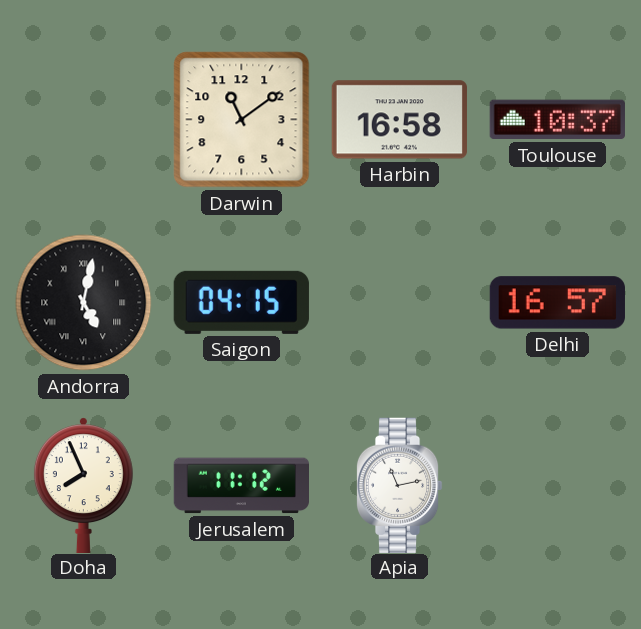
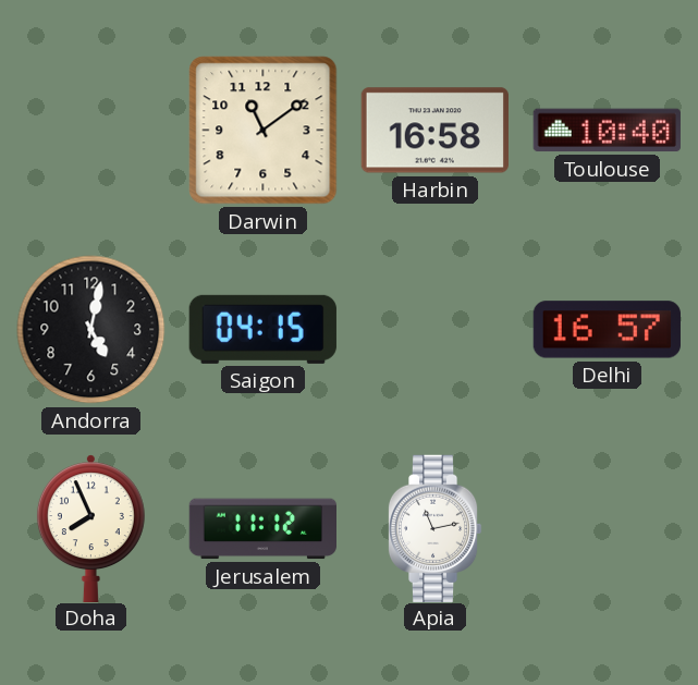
Toulouse: 10:37 -> 10:40 (607, 131)
Andorra numerals: Roman -> Arabic (91, 330)
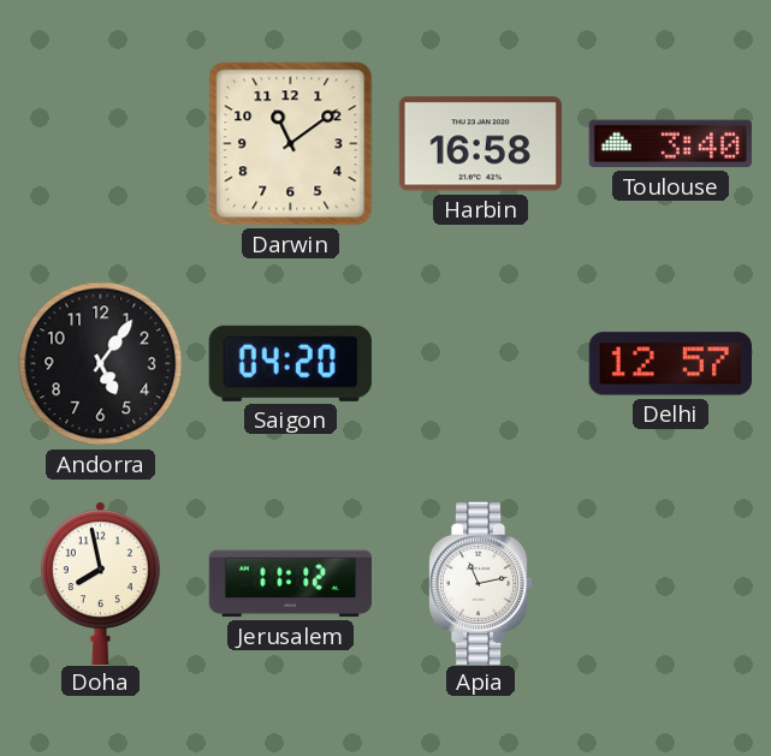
Toulouse: 10:40 -> 3:40 (670, 144)
Andorra: 5:02 -> 5:06 (101, 364)
Saigon: 04:15 -> 04:20 (290, 363)
Delhi: 16:57 -> 12:57 (670, 364)
Doha: 7:56 -> 7:58 (100, 583)
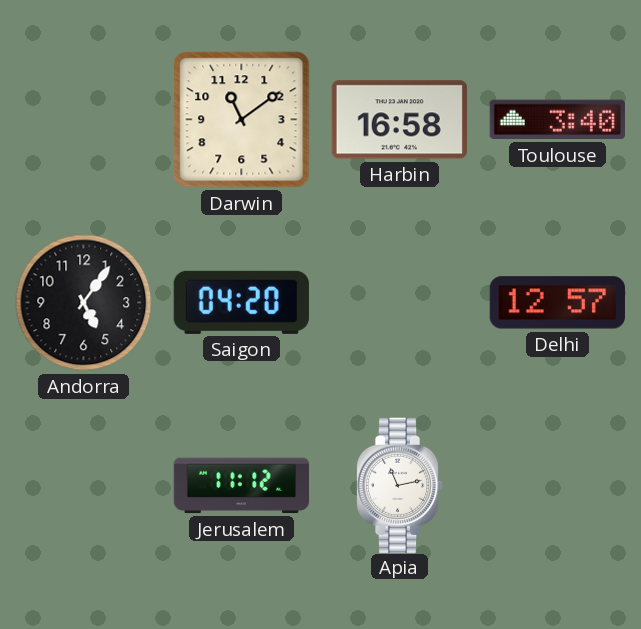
Doha: 7:58 -> none (100, 583)
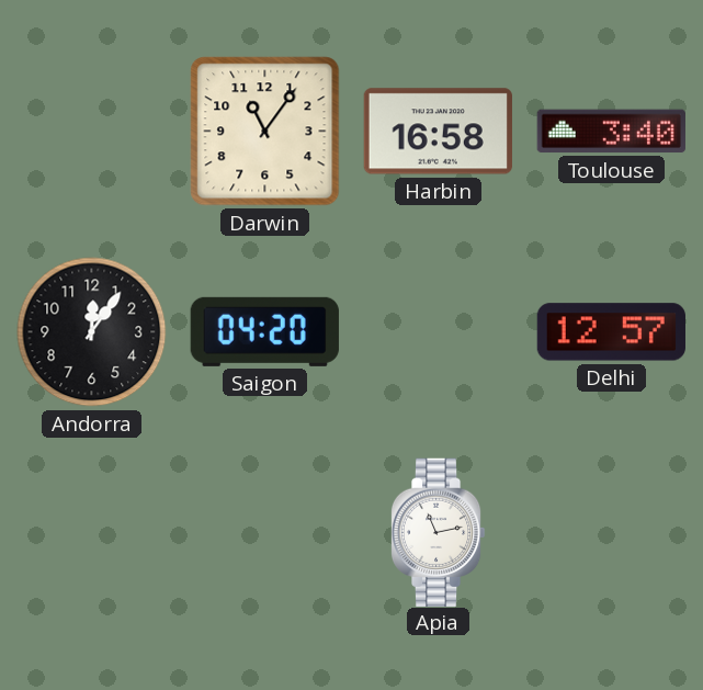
Darwin: 11:09 -> 11:06 (265, 132)
Andorra: 5:06 -> 12:06 (92, 332)
Jerusalem: 11:12 -> none (241, 486)
